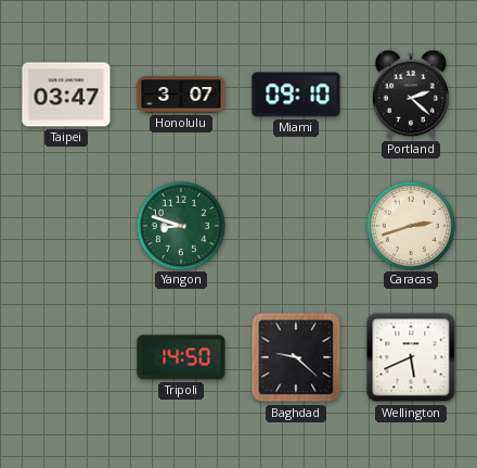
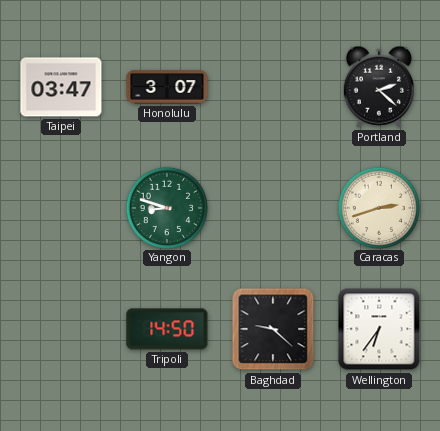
Miami: 09:10 -> none (296, 94)
Wellington: 5:41 -> 6:36 (379, 329)
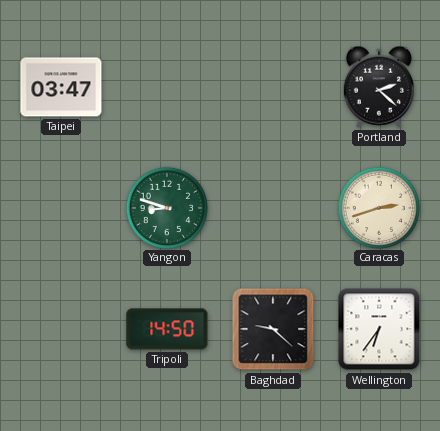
Honolulu: 3:07 -> none (167, 87)
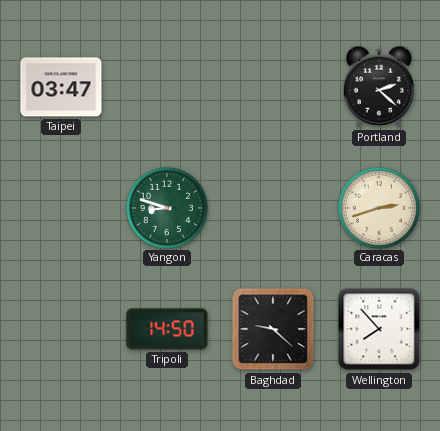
Wellington: 6:36 -> 7:53 (379, 329)
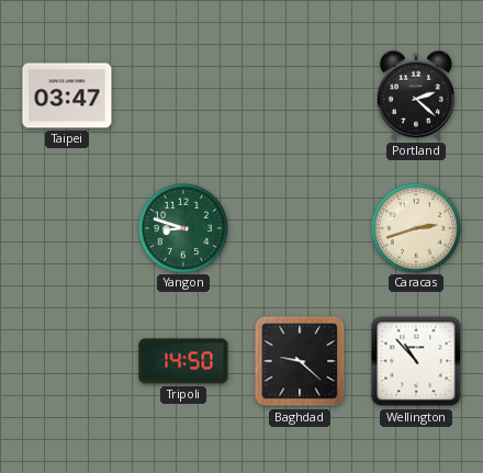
Wellington: 7:53 -> 10:53 (416, 361)
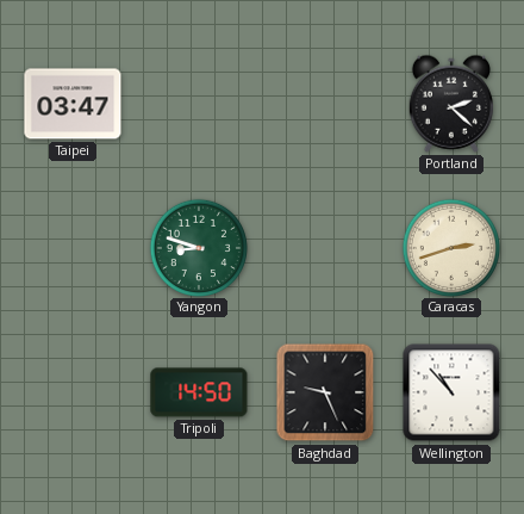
Baghdad: 9:22 -> 9:26 (325, 392)
